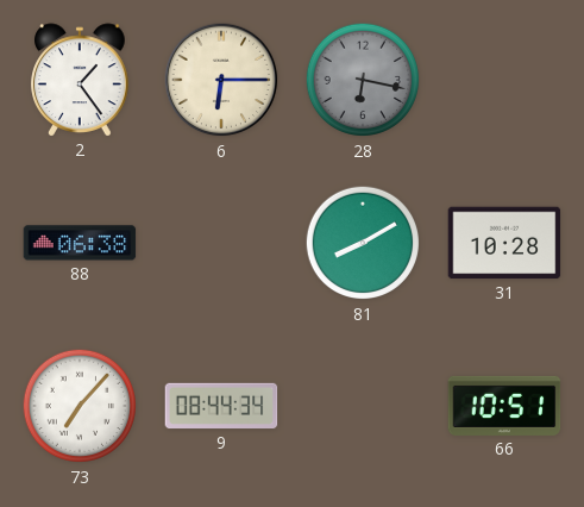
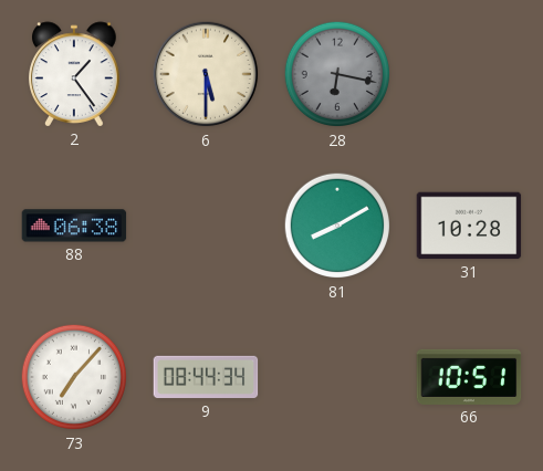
6: 6:15 -> 5:30 (206, 74)
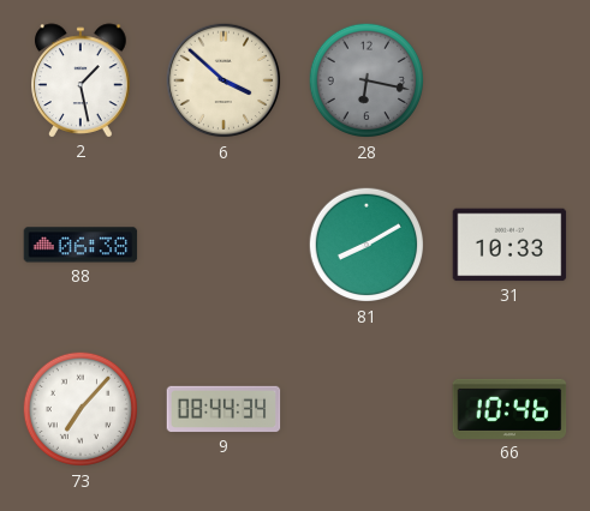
2: 1:24 -> 1:28 (81, 80)
6: 5:30 -> 3:52 (224, 80)
31: 10:28 -> 10:33 (509, 245)
66: 10:51 -> 10:46 (509, 409)
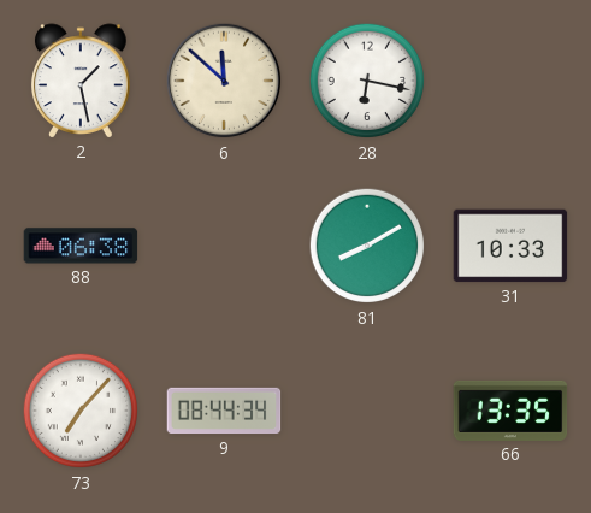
6: 3:52 -> 11:52 (224, 81)
28 dial: grey -> white (367, 81)
66: 10:46 -> 13:35 (510, 411)
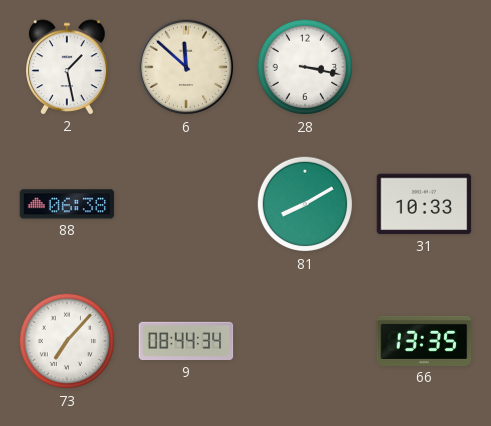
28: 6:17 -> 3:17 (305, 67)
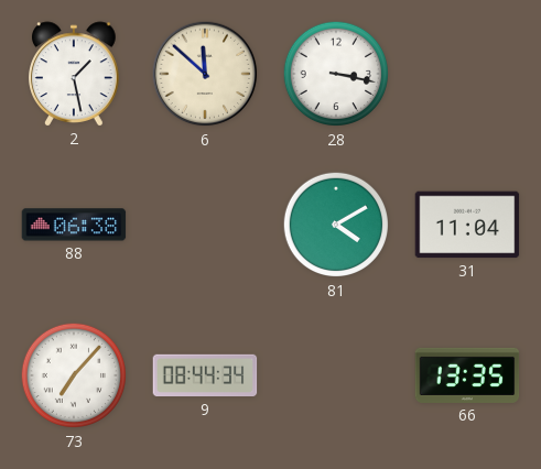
81: 8:10 -> 4:10 (336, 225)
31: 10:33 -> 11:04 (467, 225)
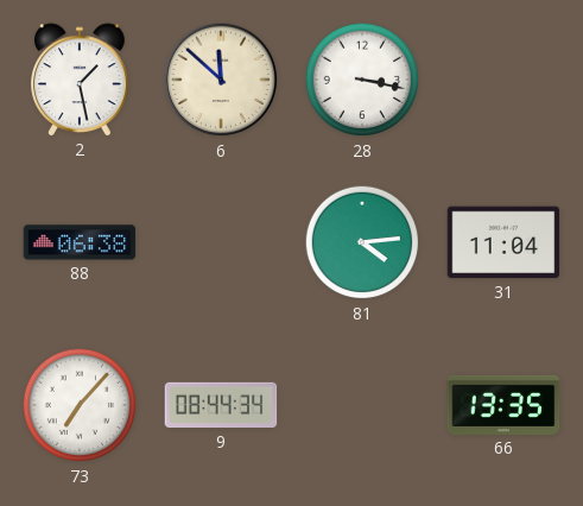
81: 4:10 -> 4:14 (362, 242)
